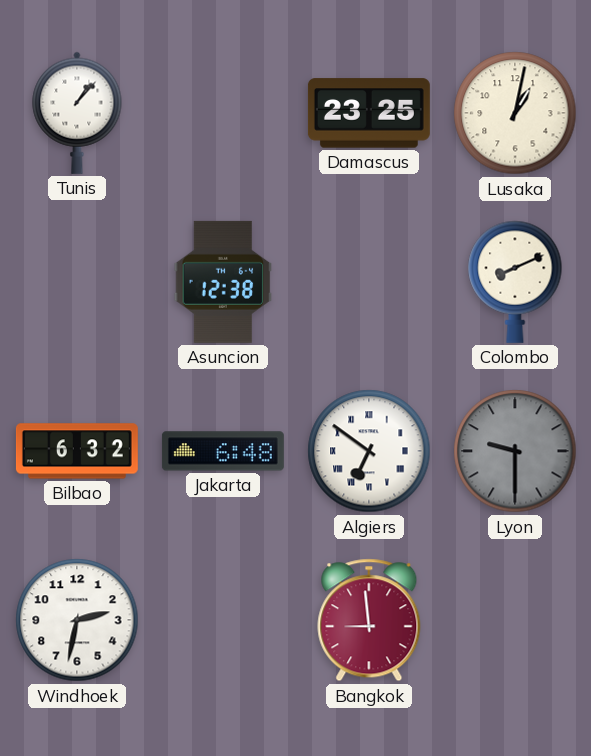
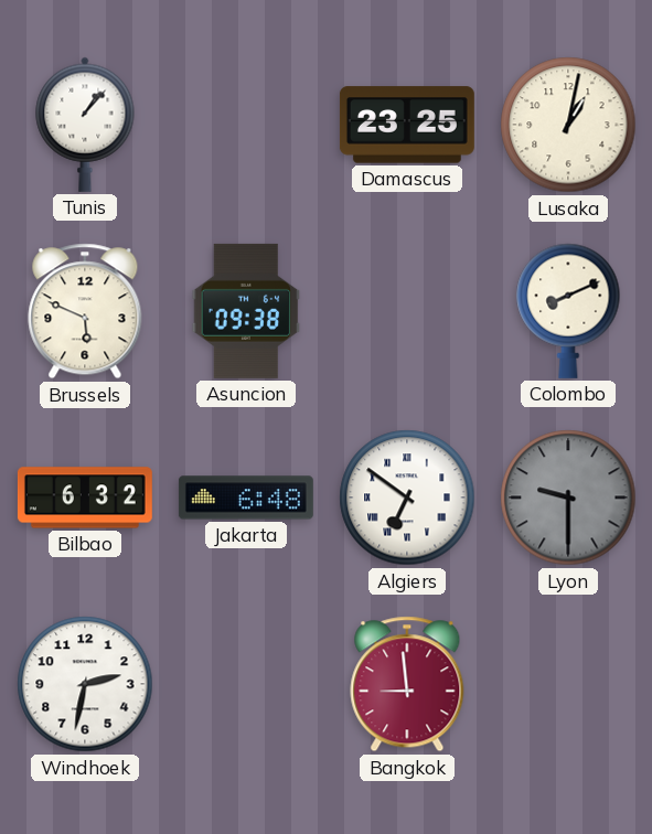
Brussels: none -> 5:49 (85, 311)
Asuncion: 12:38 -> 09:38 (246, 311)
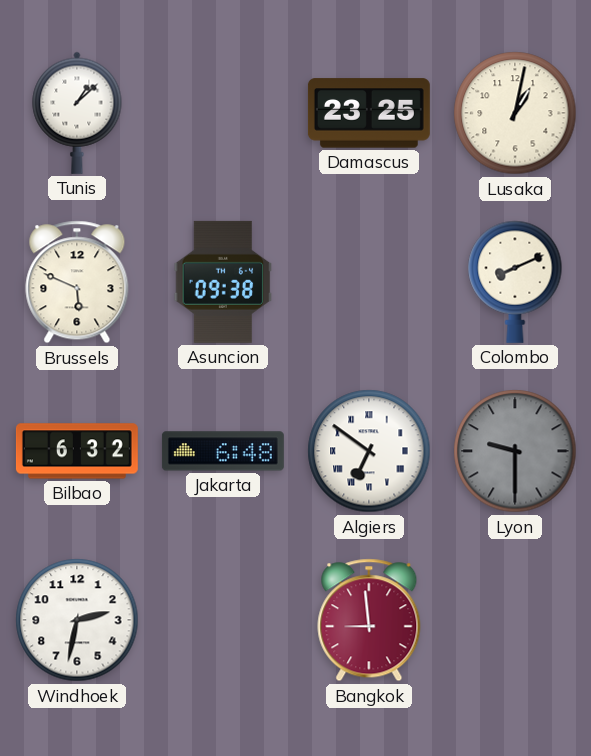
Tunis: 1:07 -> 1:08 (77, 113)
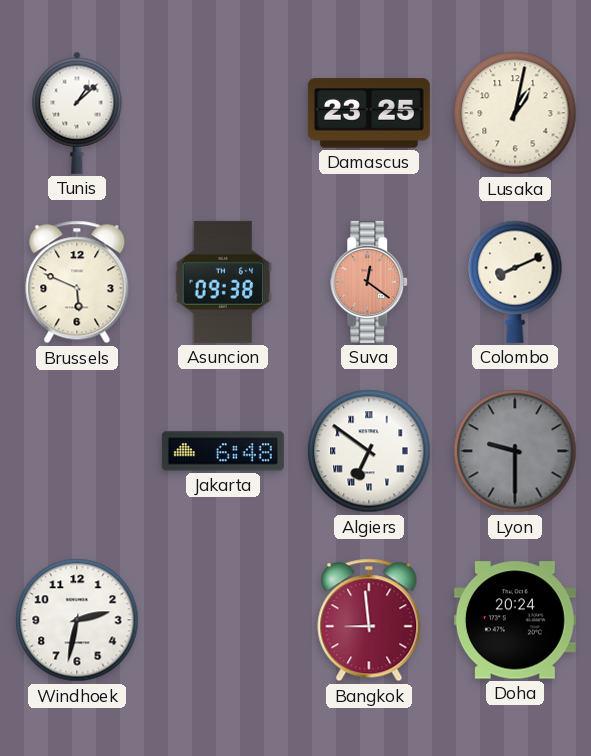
Suva: none -> 12:21 (370, 282)
Bilbao: 6:32 -> none (77, 451)
Doha: none -> 20:24 (515, 620)
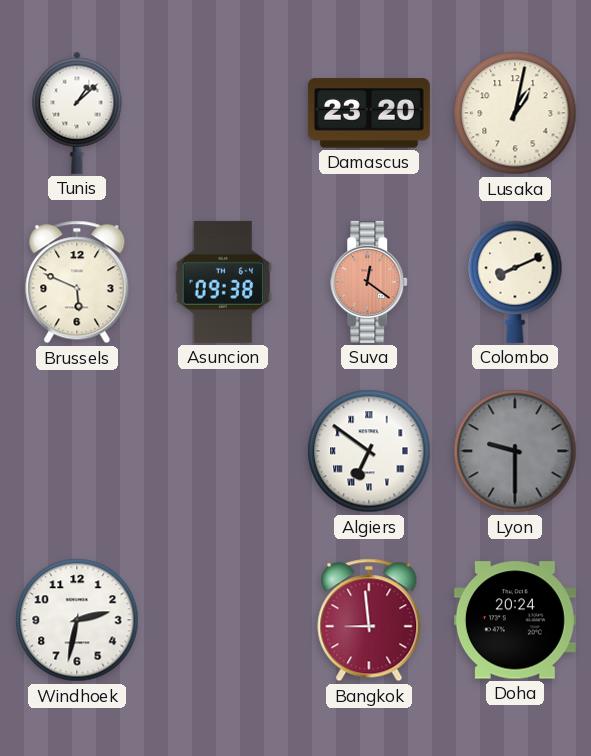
Damascus: 23:25 -> 23:20 (369, 113)
Jakarta: 6:48 -> none (223, 451)
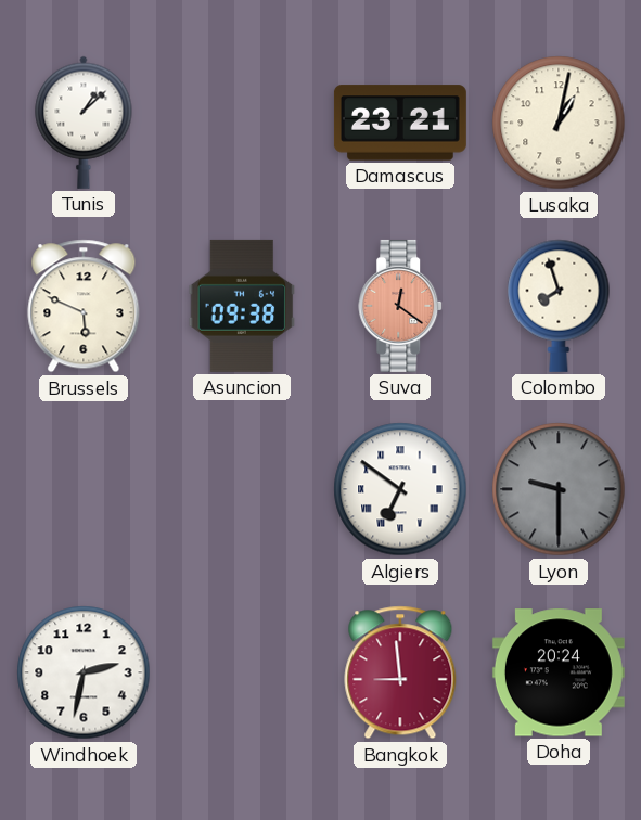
Damascus: 23:20 -> 23:21 (400, 123)
Colombo: 8:11 -> 7:57 (559, 306)
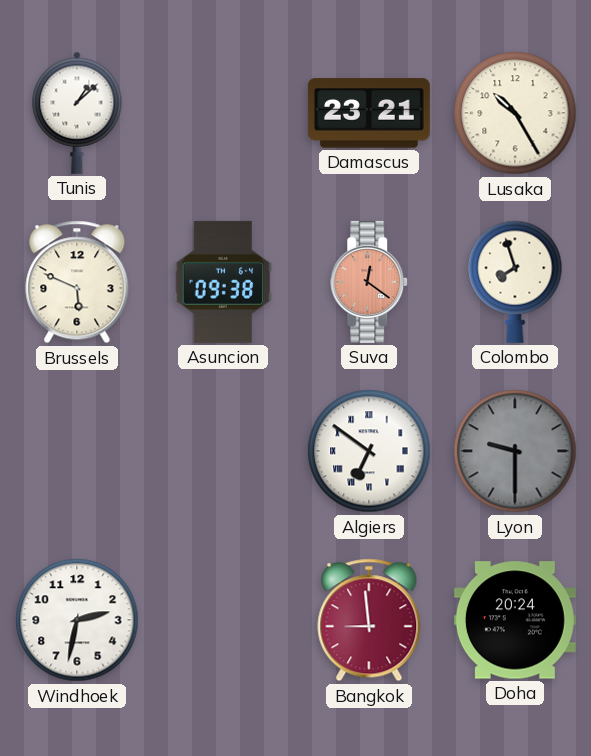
Lusaka: 1:02 -> 10:25 (515, 113)
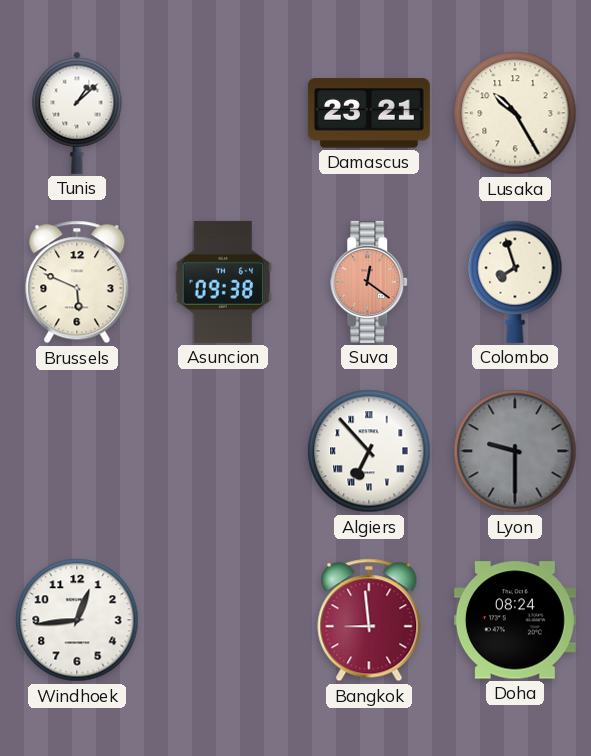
Algiers: 6:51 -> 6:53 (369, 451)
Windhoek: 2:32 -> 12:44 (77, 620)
Doha: 20:24 -> 08:24 (515, 620)
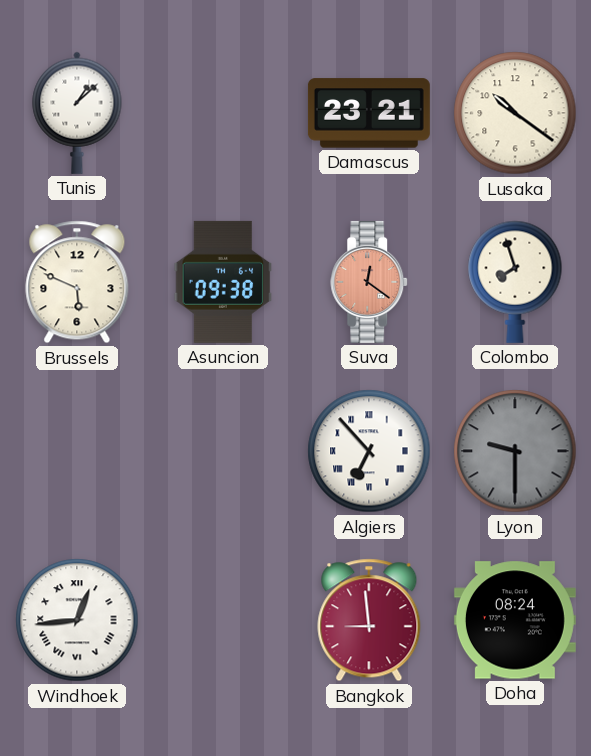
Lusaka: 10:25 -> 10:21 (515, 113)
Windhoek numerals: Arabic -> Roman (77, 620)
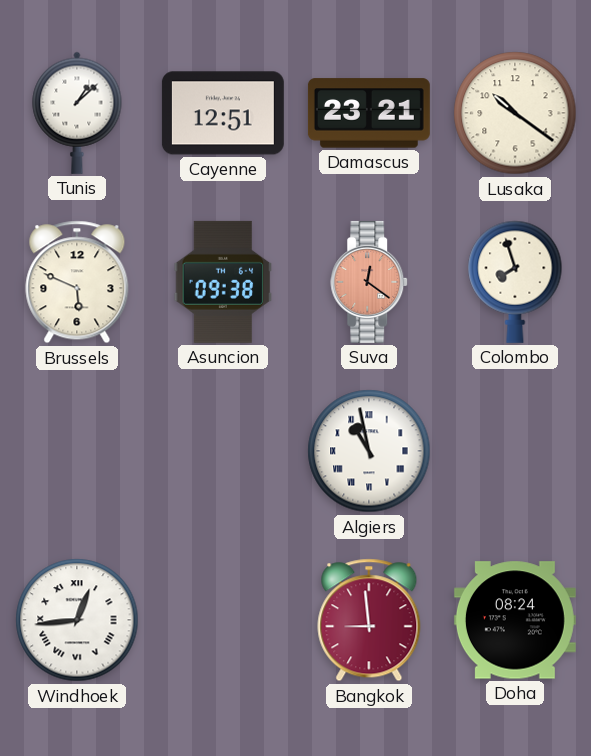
Cayenne: none -> 12:51 (223, 113)
Algiers: 6:53 -> 10:58 (369, 451)
Lyon: 9:30 -> none (515, 451)
